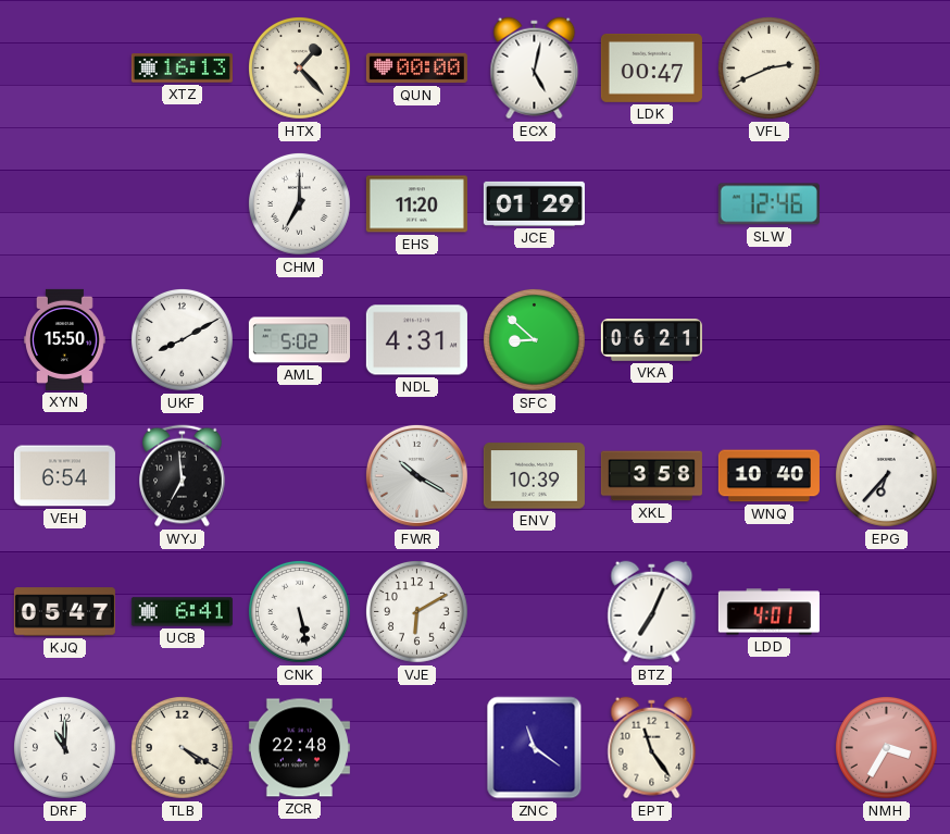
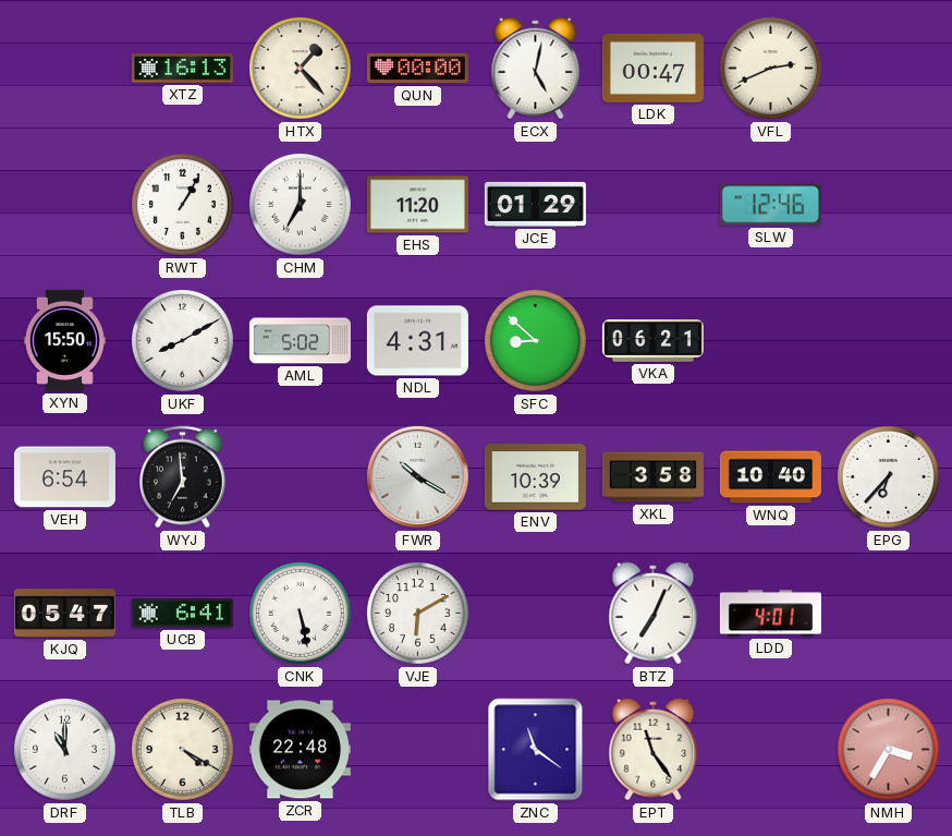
RWT: none -> 1:05 (182, 204)
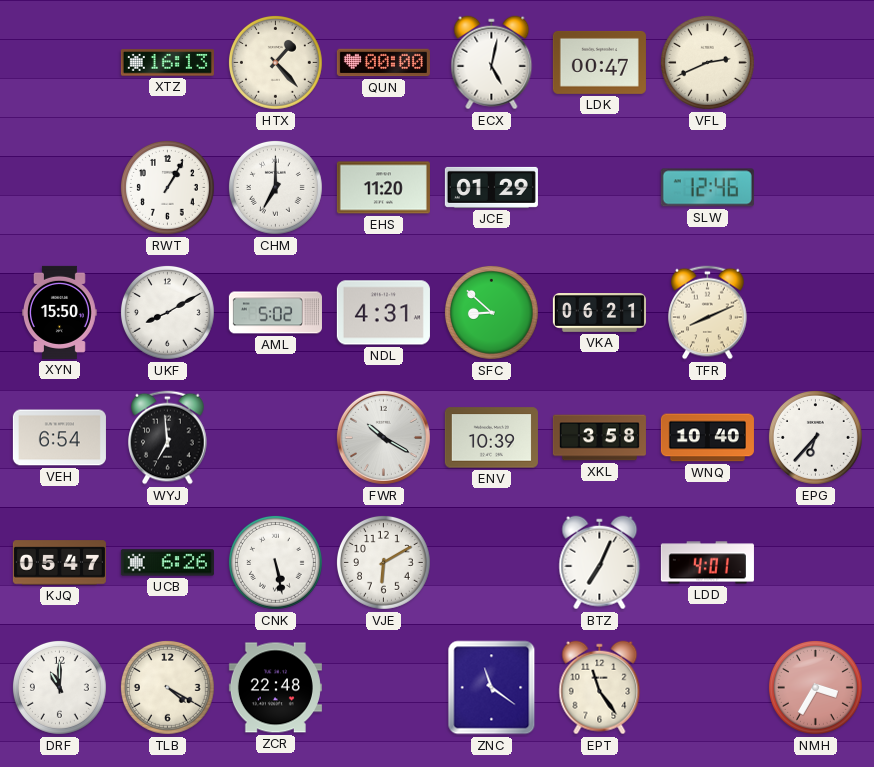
TFR: none -> 8:11 (708, 313)
UCB: 6:41 -> 6:26 (167, 563)
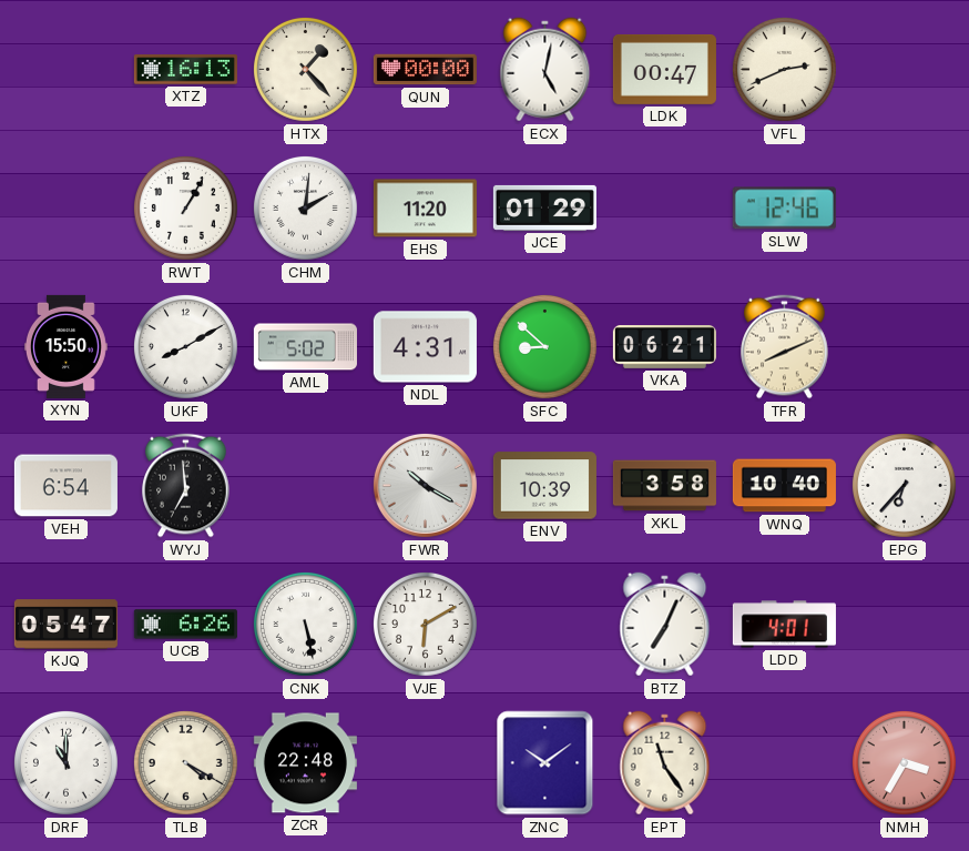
CHM: 7:00 -> 2:01 (305, 207)
ZNC: 11:21 -> 10:09 (545, 763)
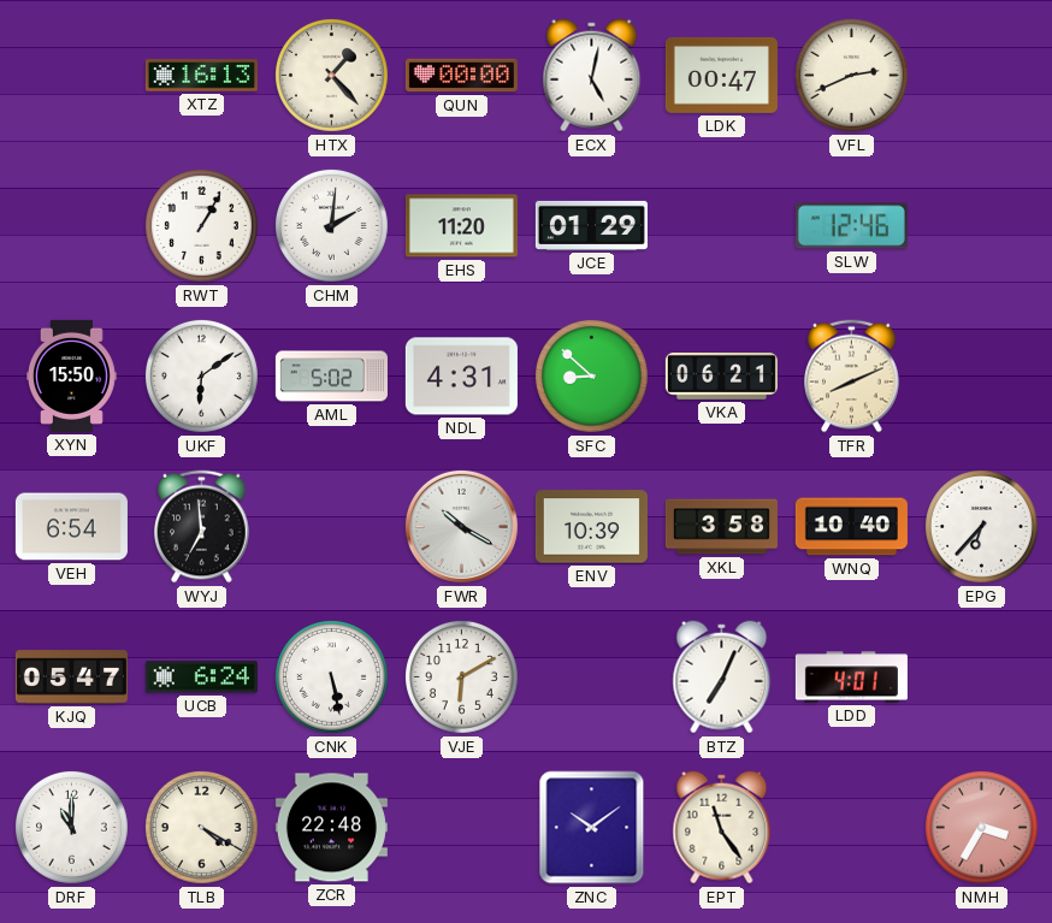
UKF: 8:10 -> 6:09 (201, 375)
UCB: 6:26 -> 6:24 (201, 678)
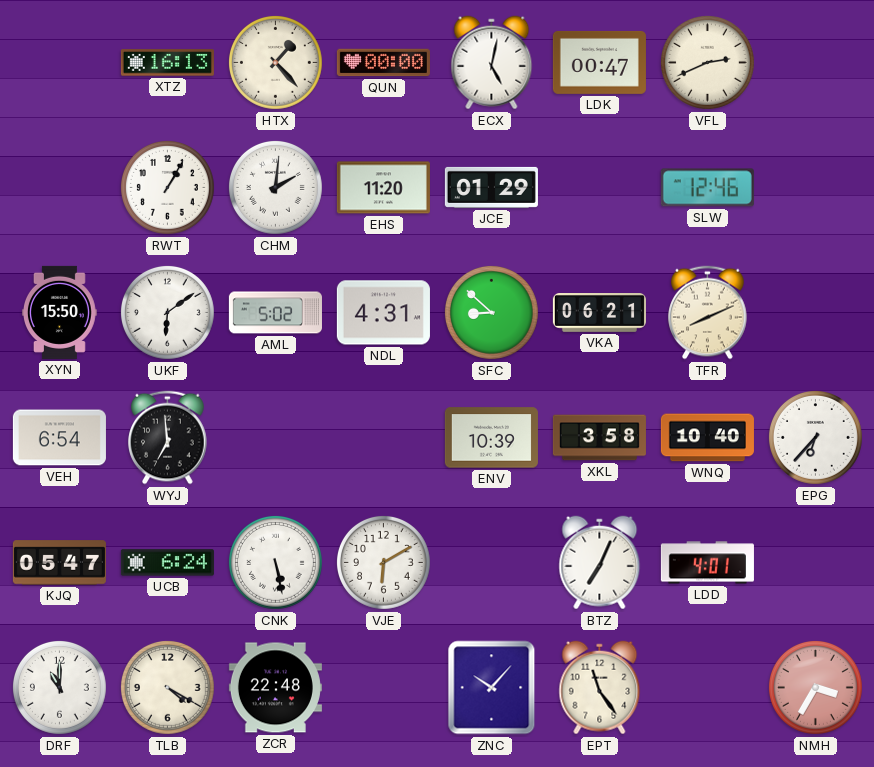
FWR: 10:20 -> none (461, 526)
ZNC: 10:09 -> 10:07 (492, 688)
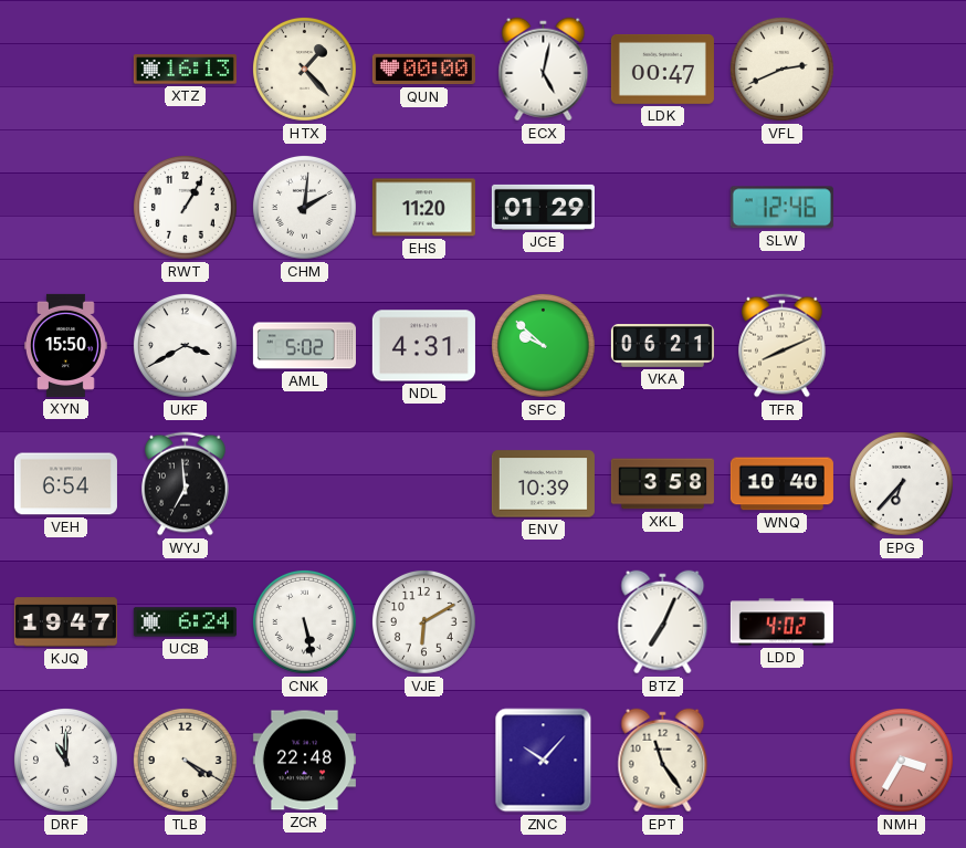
UKF: 6:09 -> 3:40 (185, 345)
SFC: 8:52 -> 9:52 (543, 345)
KJQ: 05:47 -> 19:47 (65, 622)
LDD: 4:01 -> 4:02 (781, 622)
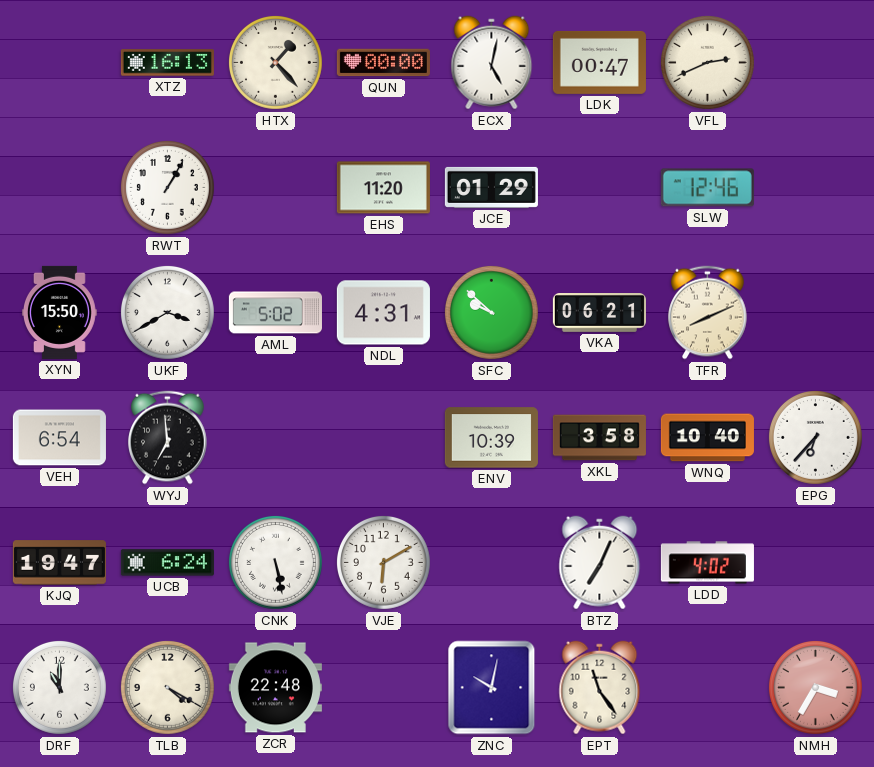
CHM: 2:01 -> none (304, 207)
ZNC: 10:07 -> 10:02 (492, 688)
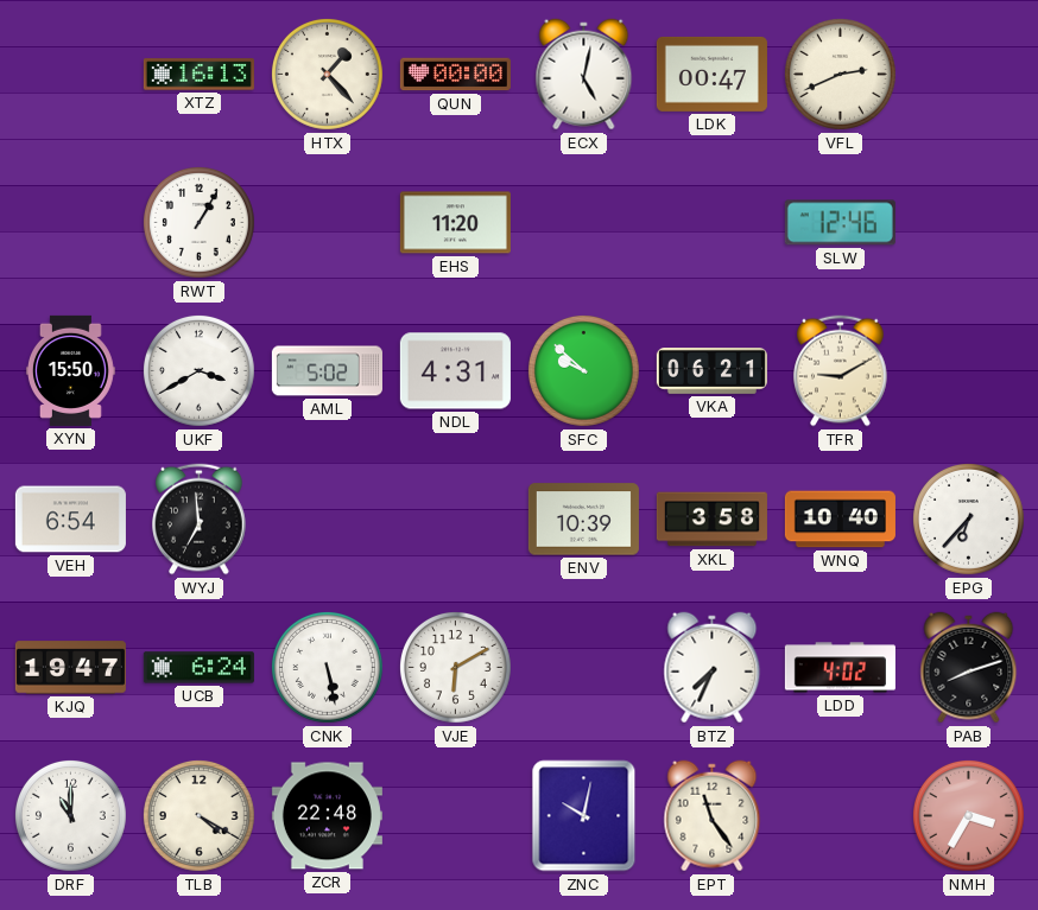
JCE: 01:29 -> none (491, 187)
TFR: 8:11 -> 9:10 (841, 371)
BTZ: 7:04 -> 7:34 (713, 668)
PAB: none -> 8:12 (969, 668)
